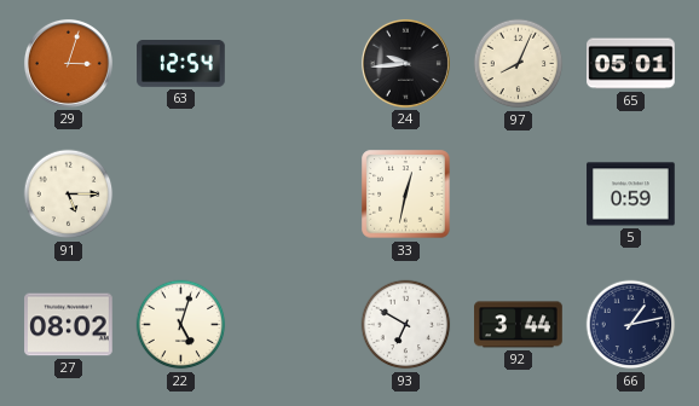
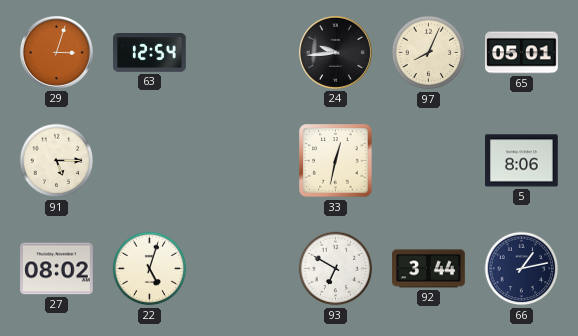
5: 0:59 -> 8:06 (522, 161)
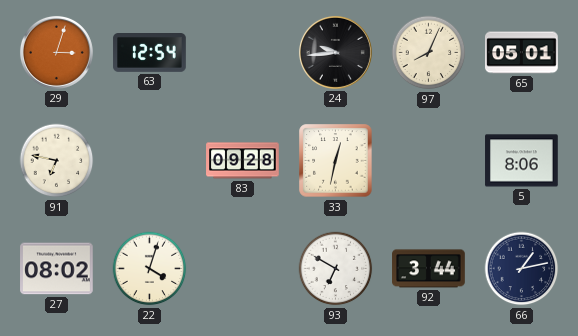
91: 5:15 -> 6:47 (57, 161)
83: none -> 09:28 (243, 161)
22: 5:03 -> 4:03 (150, 269)
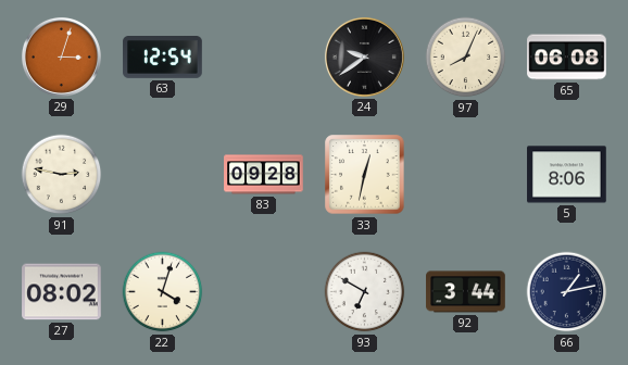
24: 9:44 -> 9:39 (364, 56)
65: 05:01 -> 06:08 (567, 58)
91: 6:47 -> 2:47 (62, 175)
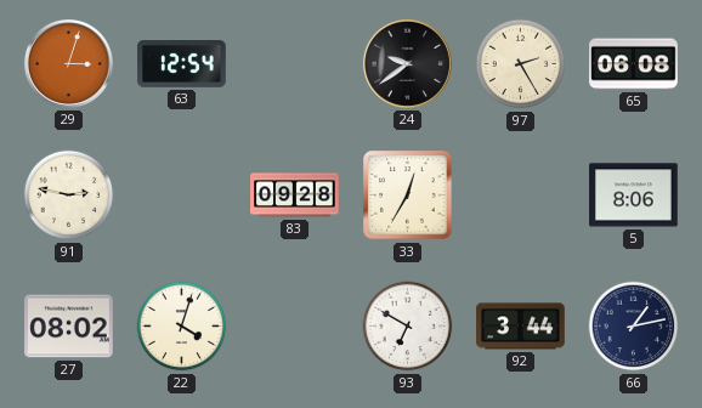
97: 8:04 -> 2:25 (521, 64)
33: 12:32 -> 12:35 (408, 195)
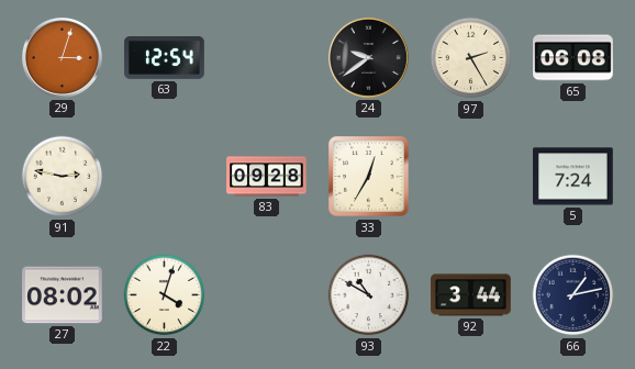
5: 8:06 -> 7:24 (573, 177)
93: 6:50 -> 10:50 (369, 295)
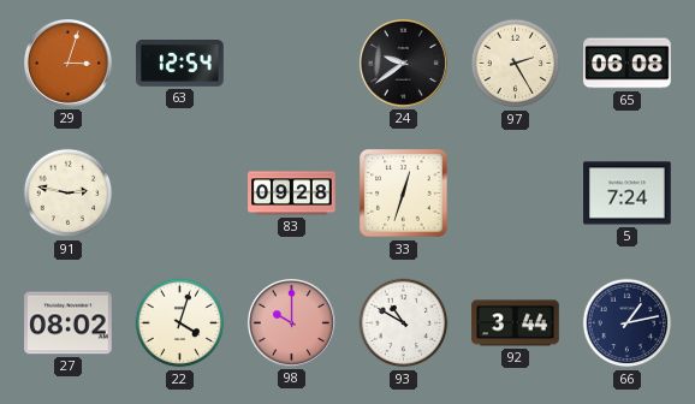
33: 12:35 -> 12:33 (404, 194)
98: none -> 10:00 (291, 322)
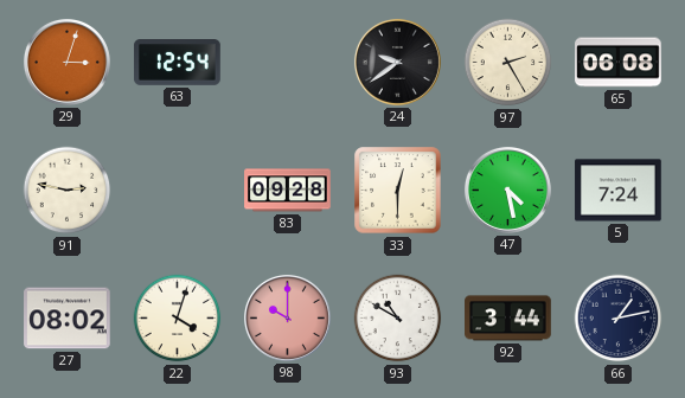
33: 12:33 -> 12:30 (398, 191)
47: none -> 4:28 (507, 190)
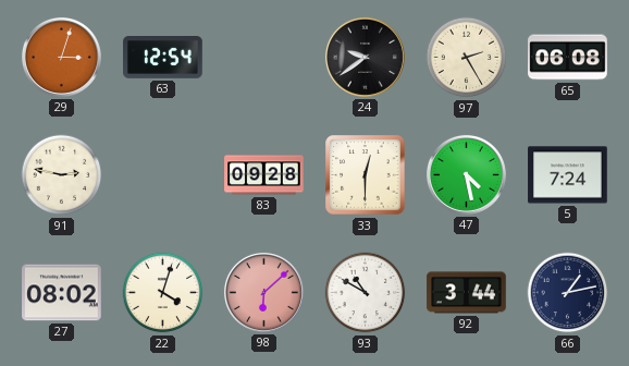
98: 10:00 -> 6:08 (263, 292)
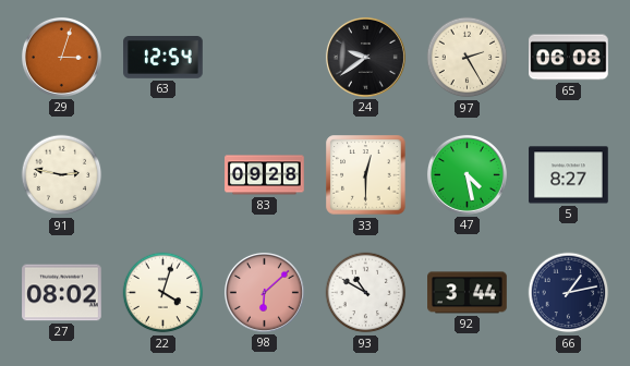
5: 7:24 -> 8:27 (569, 175)
